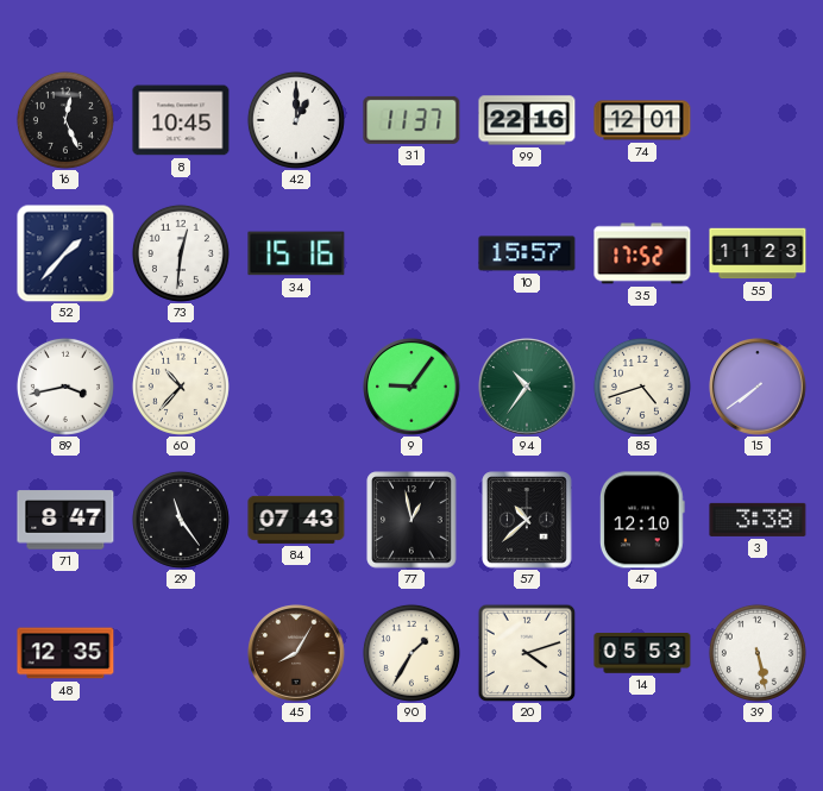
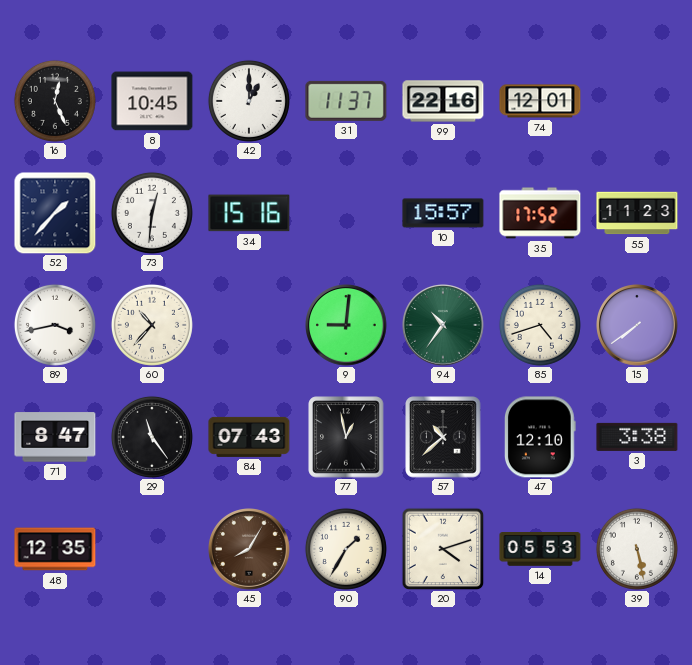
9: 9:06 -> 9:01 (347, 326)
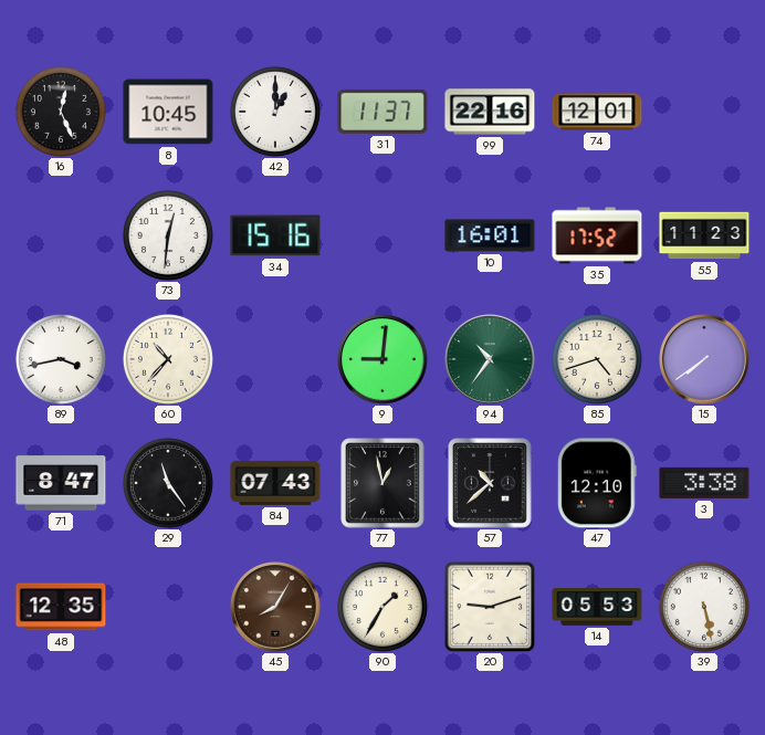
52: 1:37 -> none (55, 213)
10: 15:57 -> 16:01 (490, 235)
20: 4:12 -> 9:12 (490, 607)
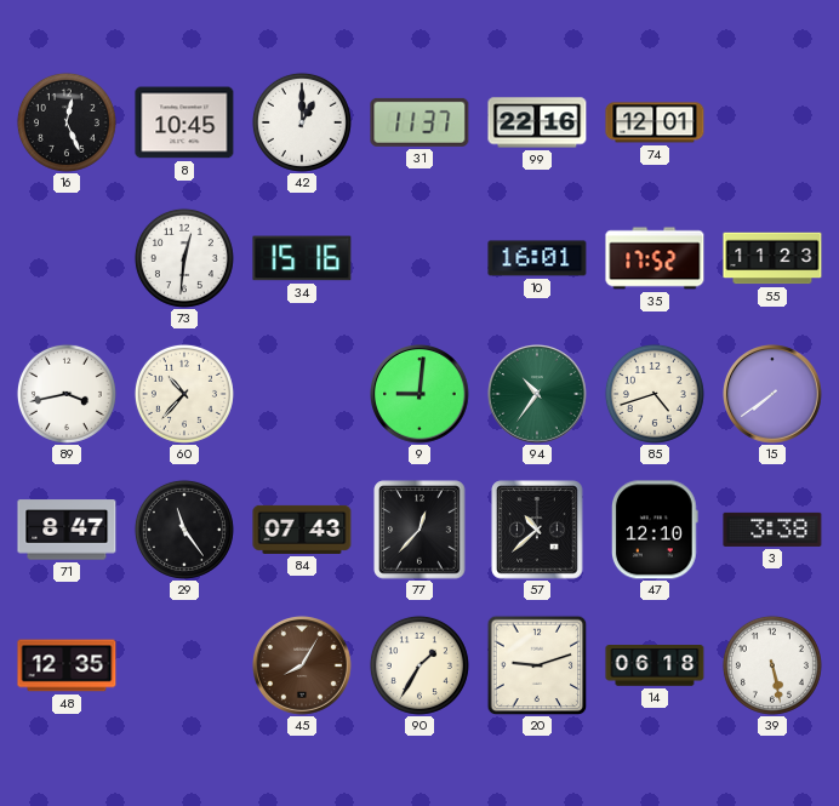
77: 12:58 -> 12:37 (419, 530)
14: 05:53 -> 06:18 (655, 665)
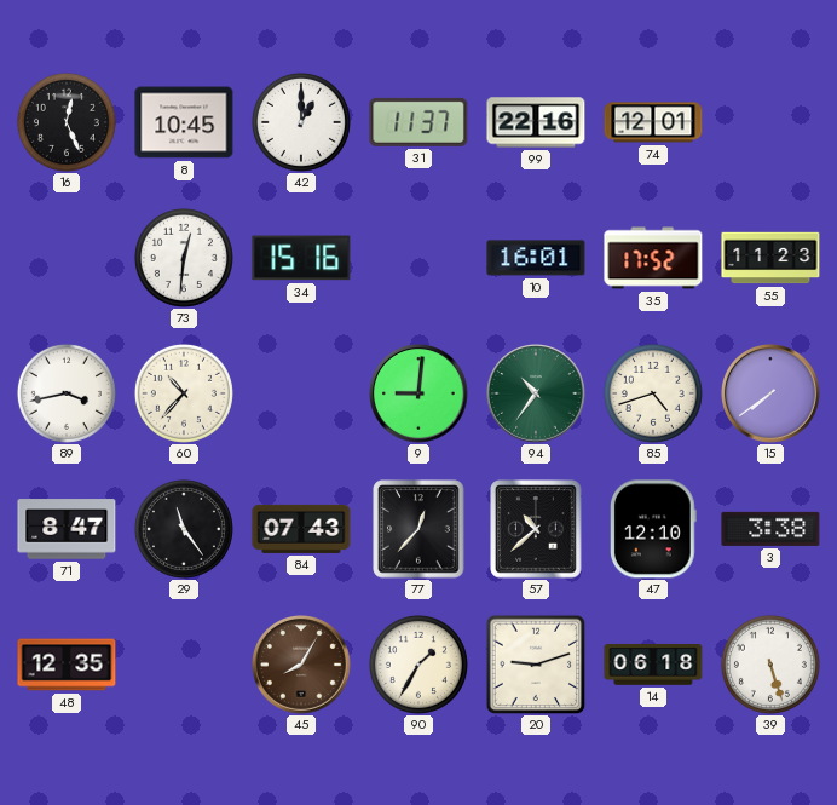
39: 5:28 -> 5:27 (770, 665)
